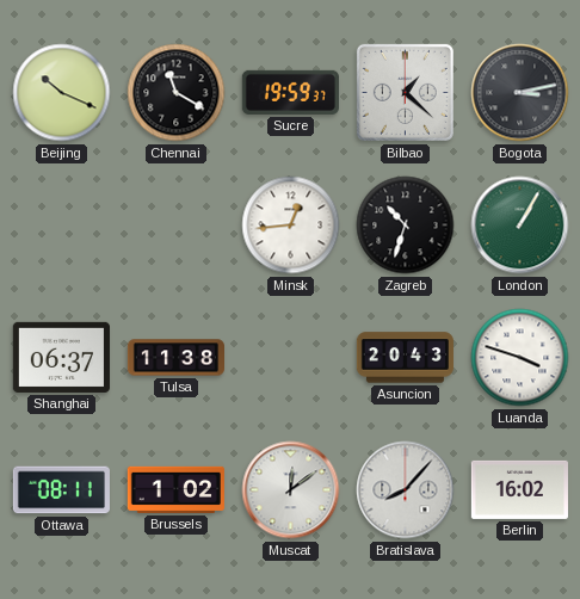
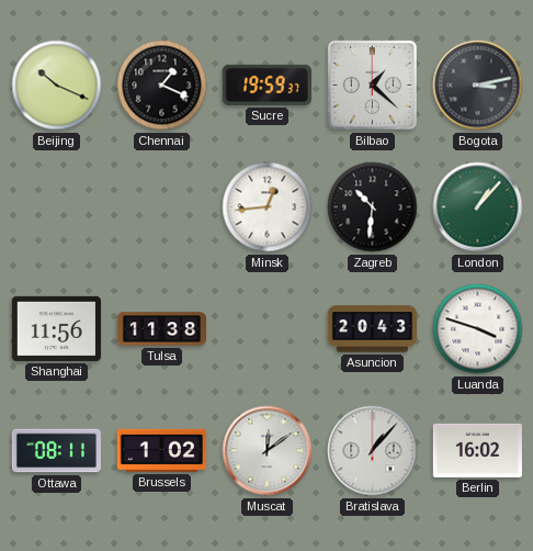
Chennai: 11:20 -> 1:19 (162, 86)
Zagreb: 10:33 -> 10:31 (373, 207)
London: 1:05 -> 1:07 (478, 207)
Shanghai: 06:37 -> 11:56 (56, 328)
Bratislava: 8:07 -> 1:07 (373, 451)
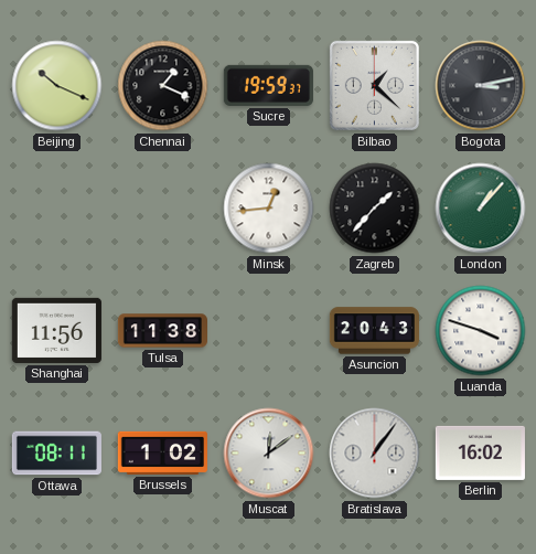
Zagreb: 10:31 -> 1:37 (375, 209)
Bratislava: 1:07 -> 1:06 (375, 454)
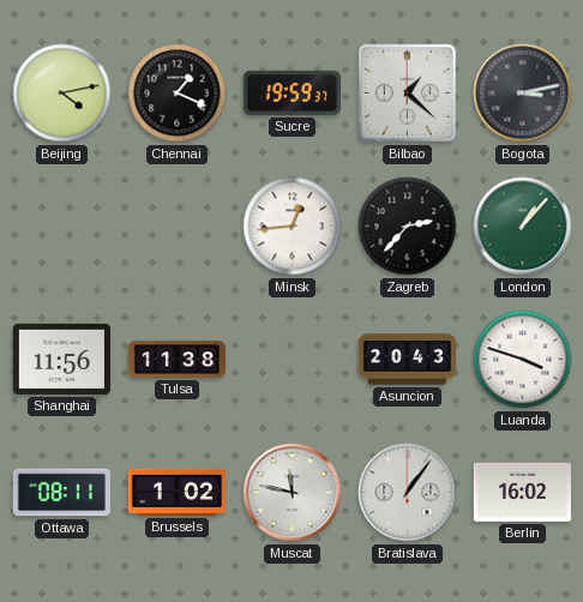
Beijing: 10:19 -> 4:13 (62, 94)
Zagreb: 1:37 -> 2:37 (408, 227)
Muscat: 12:09 -> 11:47 (293, 493)
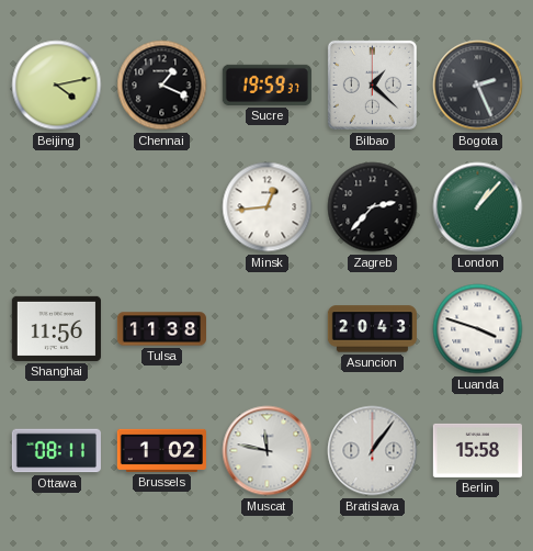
Bogota: 3:13 -> 2:26 (478, 86)
Berlin: 16:02 -> 15:58 (477, 450)
